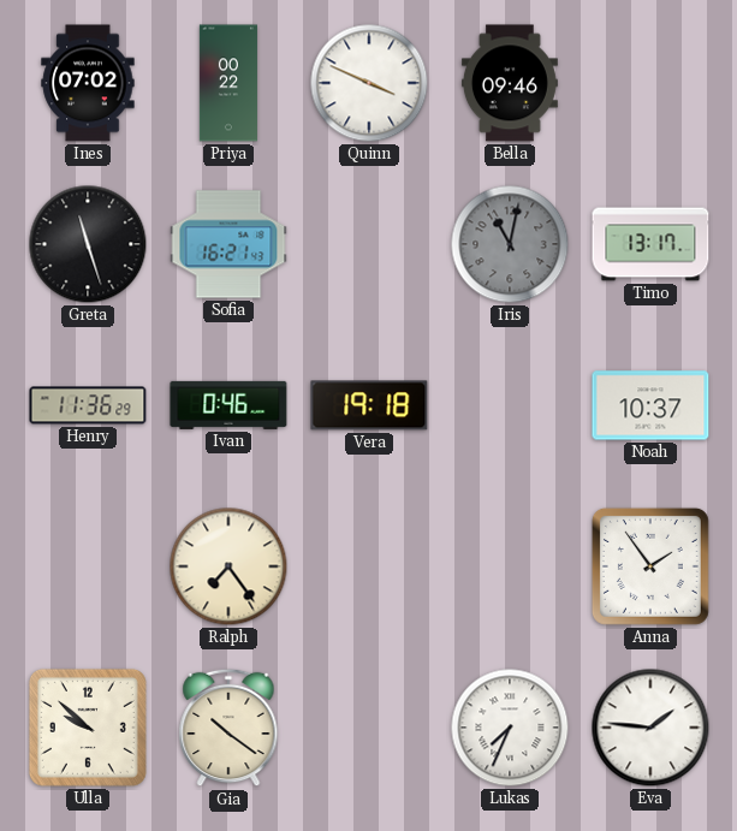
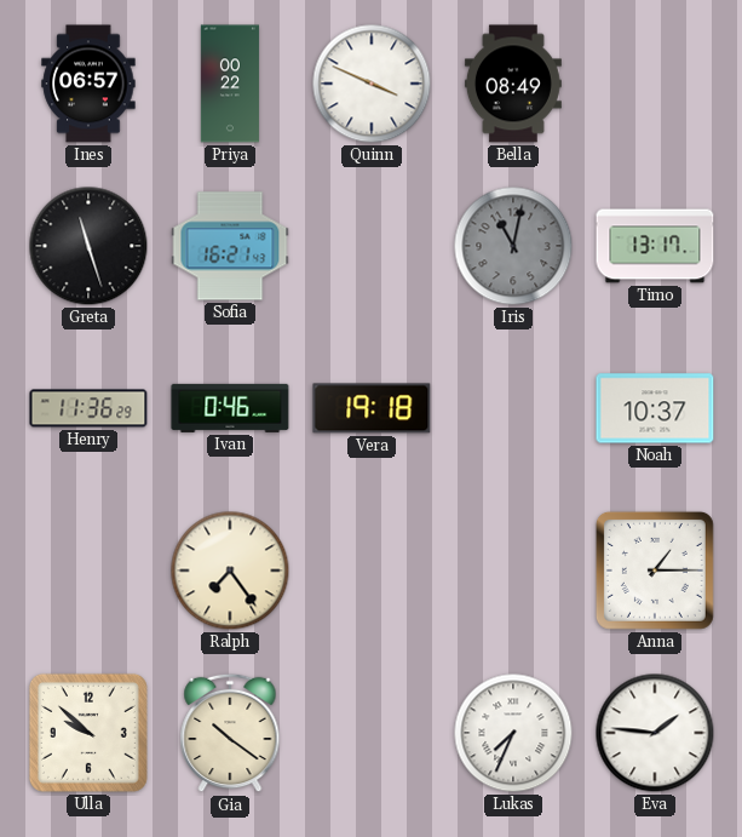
Ines: 07:02 -> 06:57 (88, 84)
Bella: 09:46 -> 08:49 (513, 84)
Anna: 1:54 -> 1:15 (655, 571)
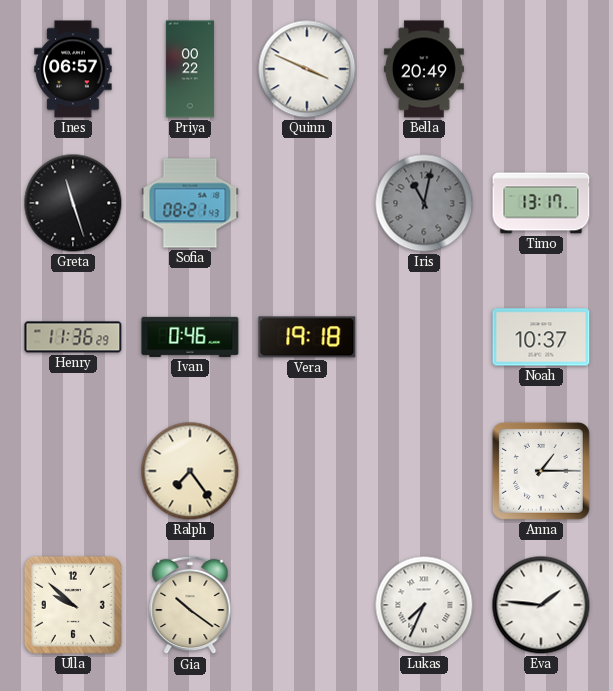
Bella: 08:49 -> 20:49 (424, 69)
Sofia: 16:21 -> 08:21 (190, 203)
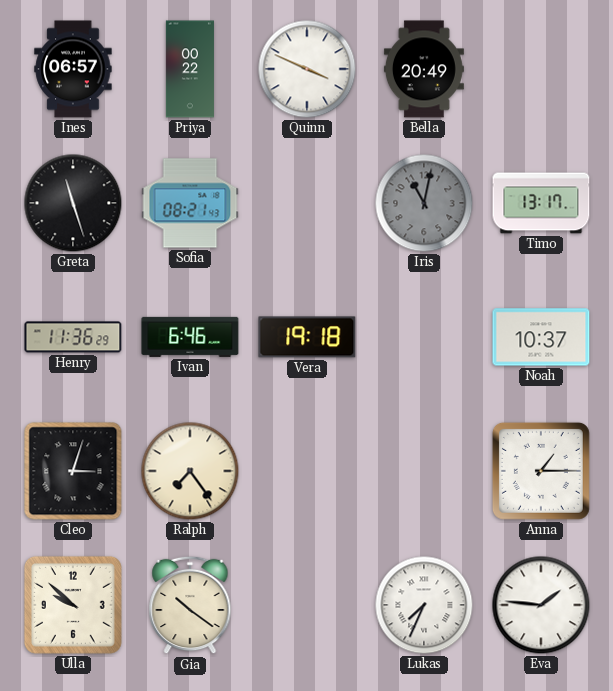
Ivan: 0:46 -> 6:46 (190, 337)
Cleo: none -> 3:03 (73, 471)
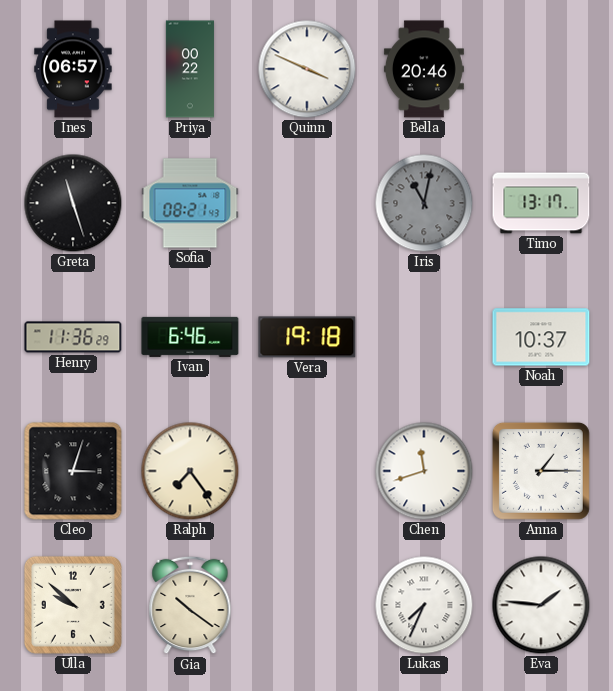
Bella: 20:49 -> 20:46 (424, 69)
Chen: none -> 11:42 (424, 471)
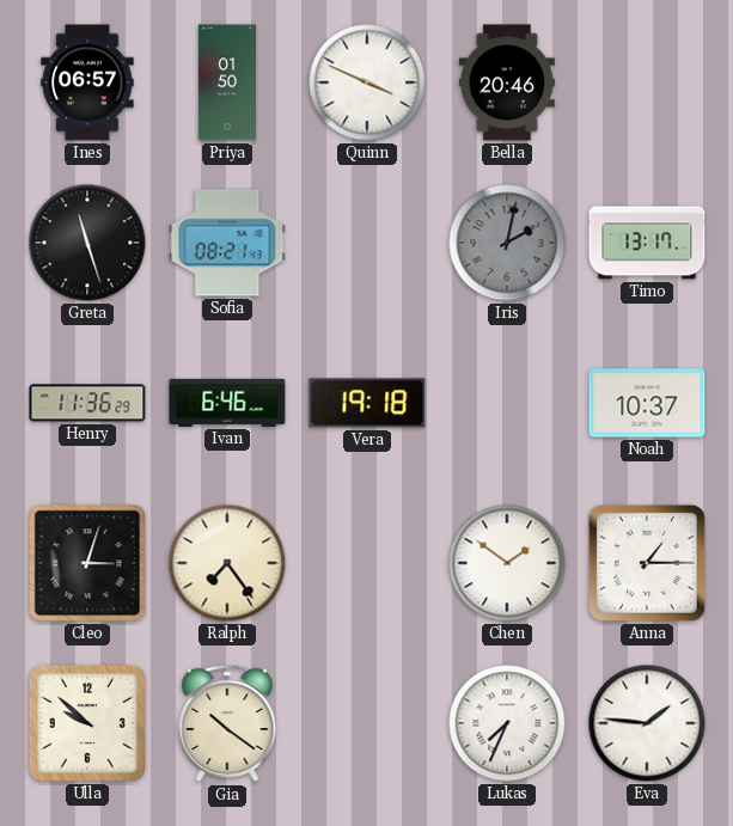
Priya: 00:22 -> 01:50 (227, 82)
Iris: 11:02 -> 2:02 (507, 243)
Chen: 11:42 -> 1:51 (507, 563)
